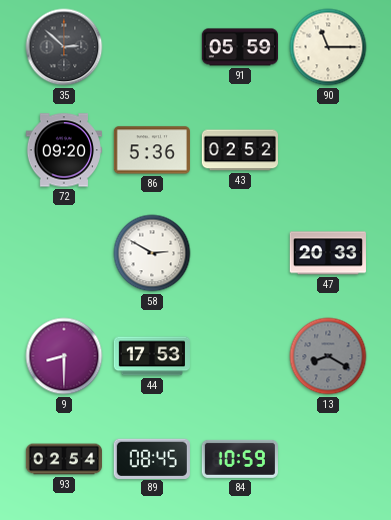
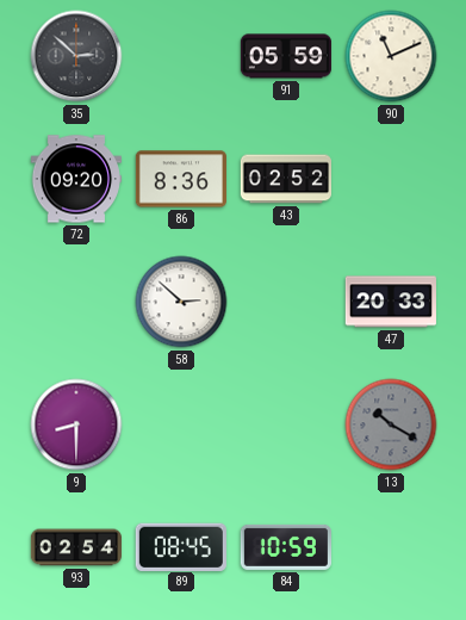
90: 11:15 -> 11:11 (391, 56)
86: 5:36 -> 8:36 (181, 179)
58: 2:50 -> 2:52 (181, 302)
44: 17:53 -> none (151, 356)
13: 8:20 -> 10:20 (391, 424)
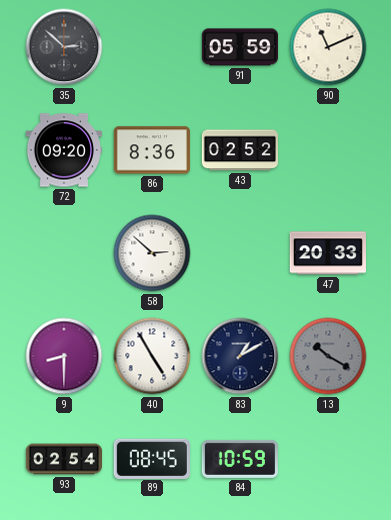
40: none -> 4:55 (152, 356)
83: none -> 1:10 (240, 356)
